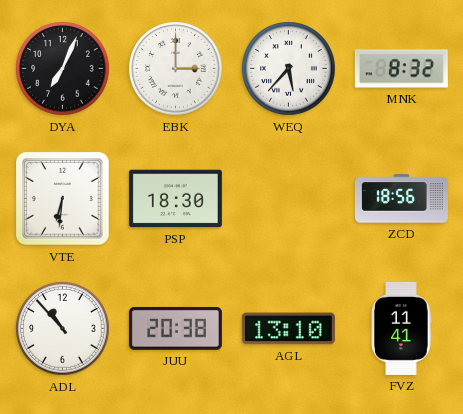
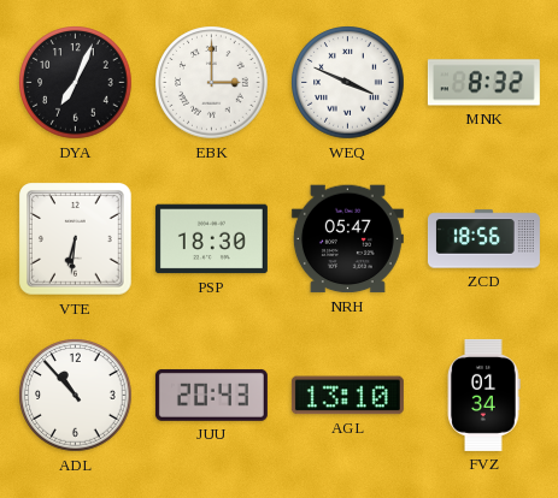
WEQ: 5:37 -> 3:49 (348, 83)
NRH: none -> 05:47 (347, 239)
JUU: 20:38 -> 20:43 (211, 395)
FVZ: 11:41 -> 01:34 (483, 395)
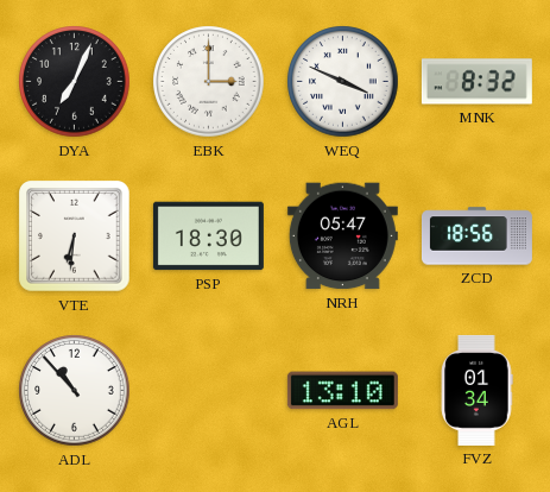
JUU: 20:43 -> none (211, 395)
